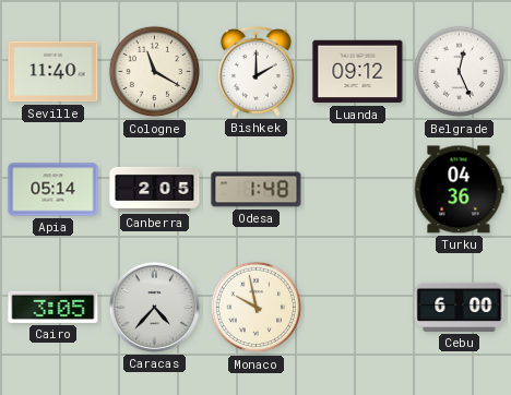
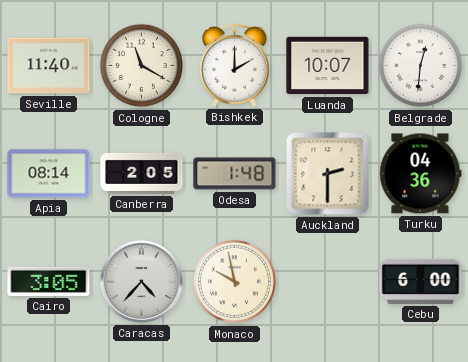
Luanda: 09:12 -> 10:07 (328, 66)
Belgrade: 12:26 -> 12:31 (421, 66)
Apia: 05:14 -> 08:14 (49, 174)
Auckland: none -> 2:30 (328, 174)
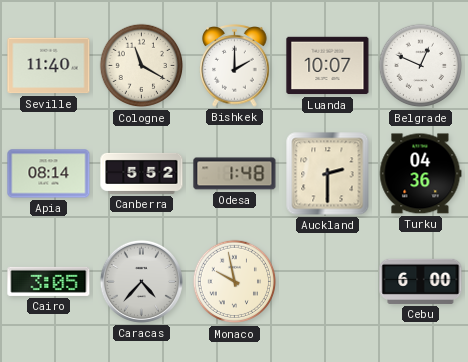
Belgrade: 12:31 -> 12:49 (421, 66)
Canberra: 2:05 -> 5:52 (142, 173)
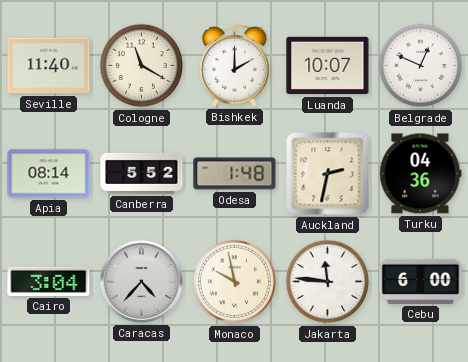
Auckland: 2:30 -> 2:32 (328, 174)
Cairo: 3:05 -> 3:04 (49, 281)
Jakarta: none -> 11:46 (328, 282)
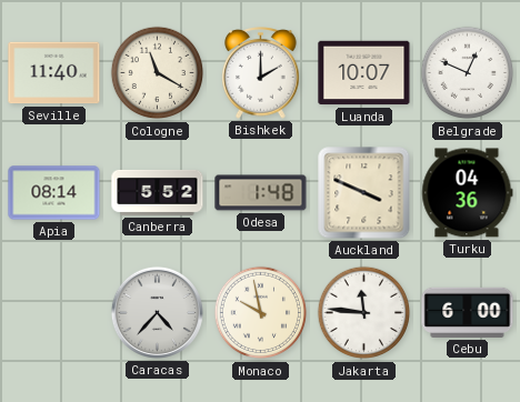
Auckland: 2:32 -> 3:49 (364, 193)
Cairo: 3:04 -> none (49, 281)
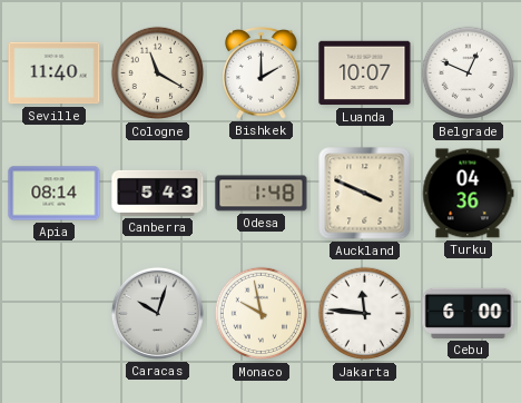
Canberra: 5:52 -> 5:43 (158, 193)
Caracas: 4:37 -> 10:03 (157, 313)
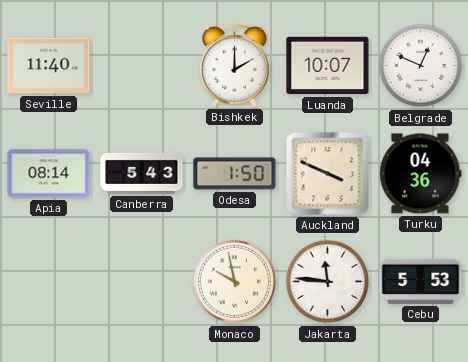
Cologne: 11:20 -> none (158, 73)
Odesa: 1:48 -> 1:50 (235, 174)
Caracas: 10:03 -> none (157, 313)
Cebu: 6:00 -> 5:53 (421, 281)
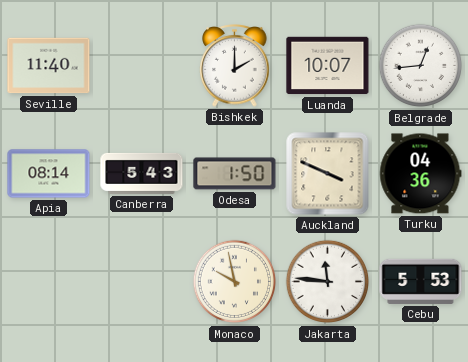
Belgrade: 12:49 -> 12:44 (421, 66)
